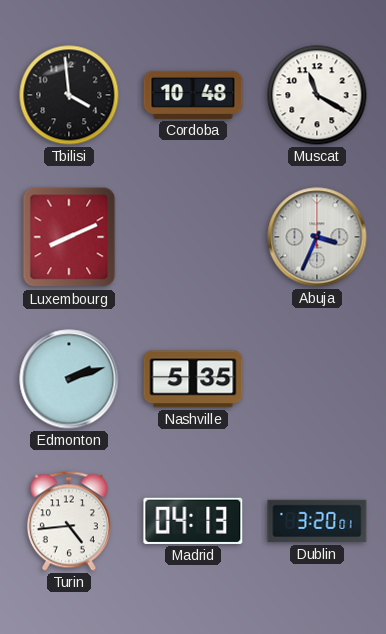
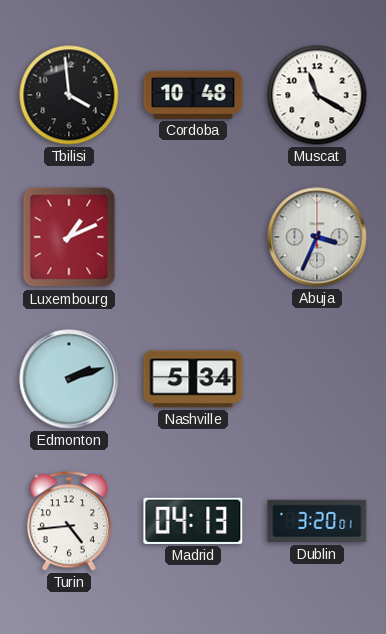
Luxembourg: 8:11 -> 1:11 (69, 237)
Nashville: 5:35 -> 5:34 (193, 379)
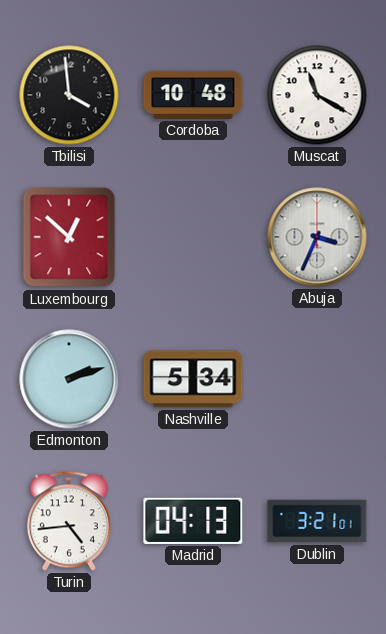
Luxembourg: 1:11 -> 12:52 (69, 237)
Dublin: 3:20 -> 3:21 (317, 521)
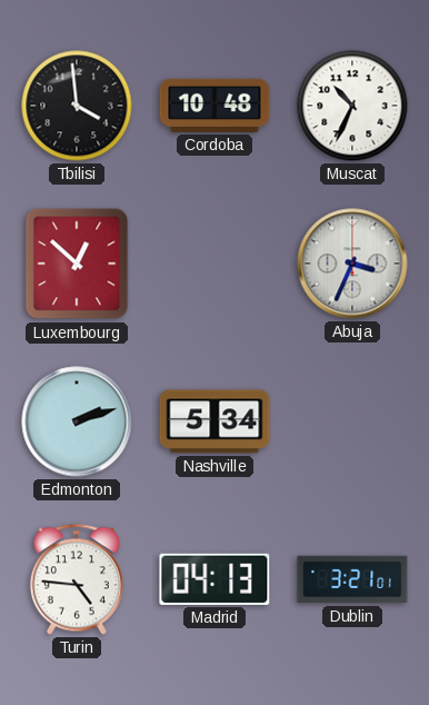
Muscat: 11:20 -> 10:34 (352, 106)
Turin: 4:44 -> 4:46 (77, 579)
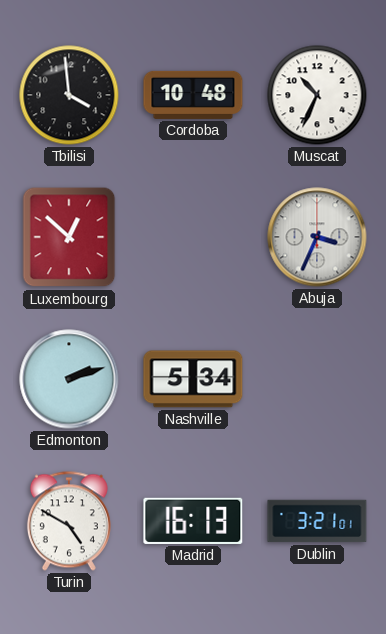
Turin: 4:46 -> 4:50 (69, 521)
Madrid: 04:13 -> 16:13 (193, 521)
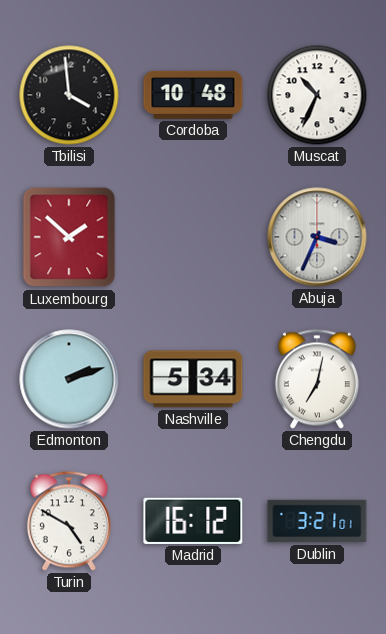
Luxembourg: 12:52 -> 1:52 (69, 237)
Chengdu: none -> 7:02 (317, 379)
Madrid: 16:13 -> 16:12 (193, 521)
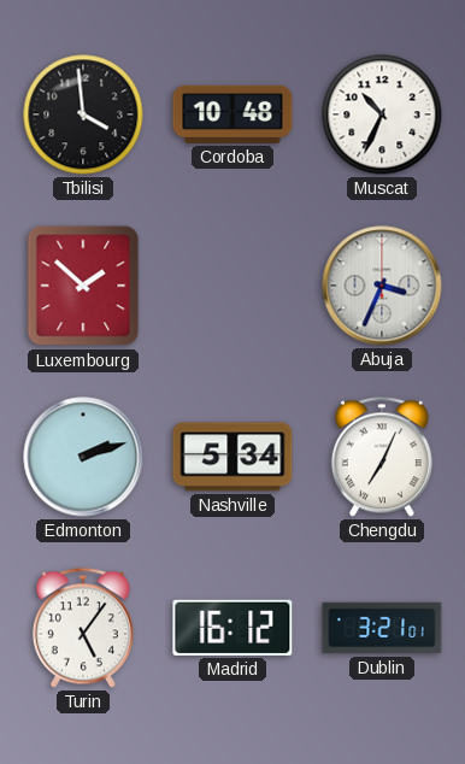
Chengdu: 7:02 -> 7:04 (382, 457)
Turin: 4:50 -> 5:06 (83, 628)
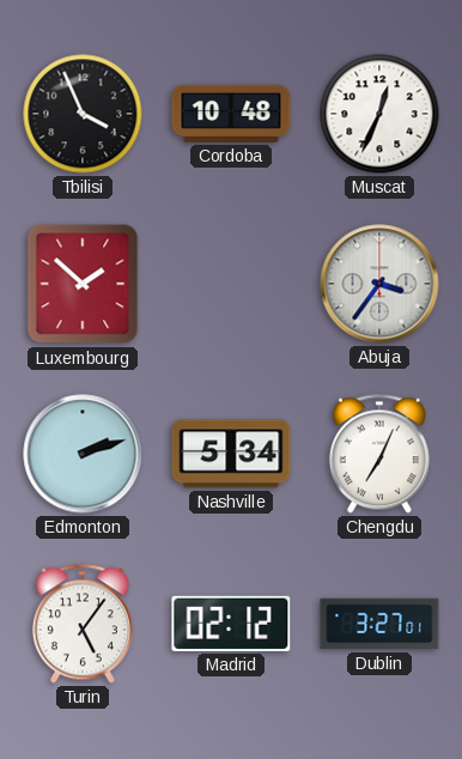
Tbilisi: 3:59 -> 3:56 (83, 114)
Muscat: 10:34 -> 12:34 (379, 114)
Abuja: 3:34 -> 3:36 (379, 284)
Madrid: 16:12 -> 02:12 (231, 624)
Dublin: 3:21 -> 3:27 (379, 624)
